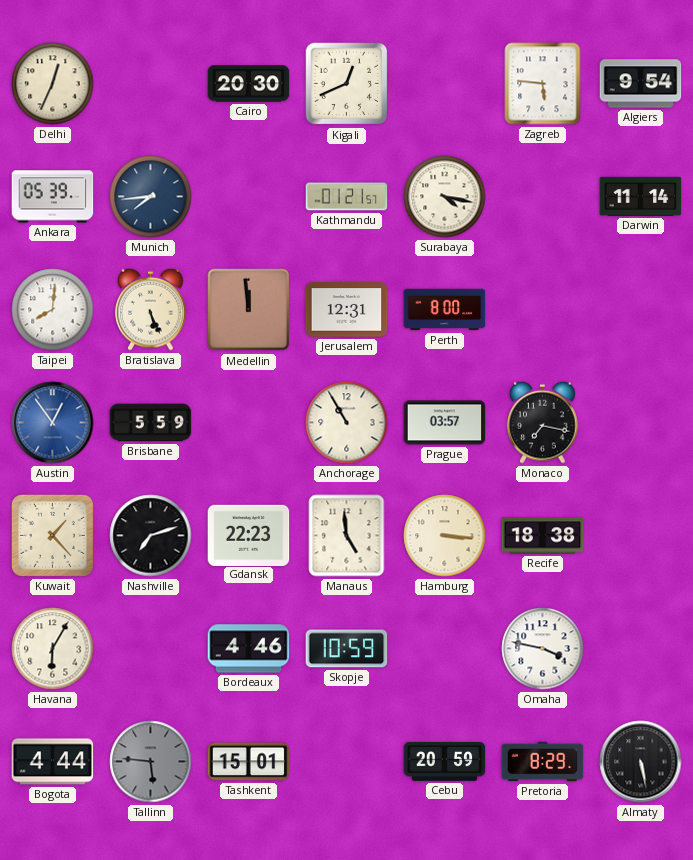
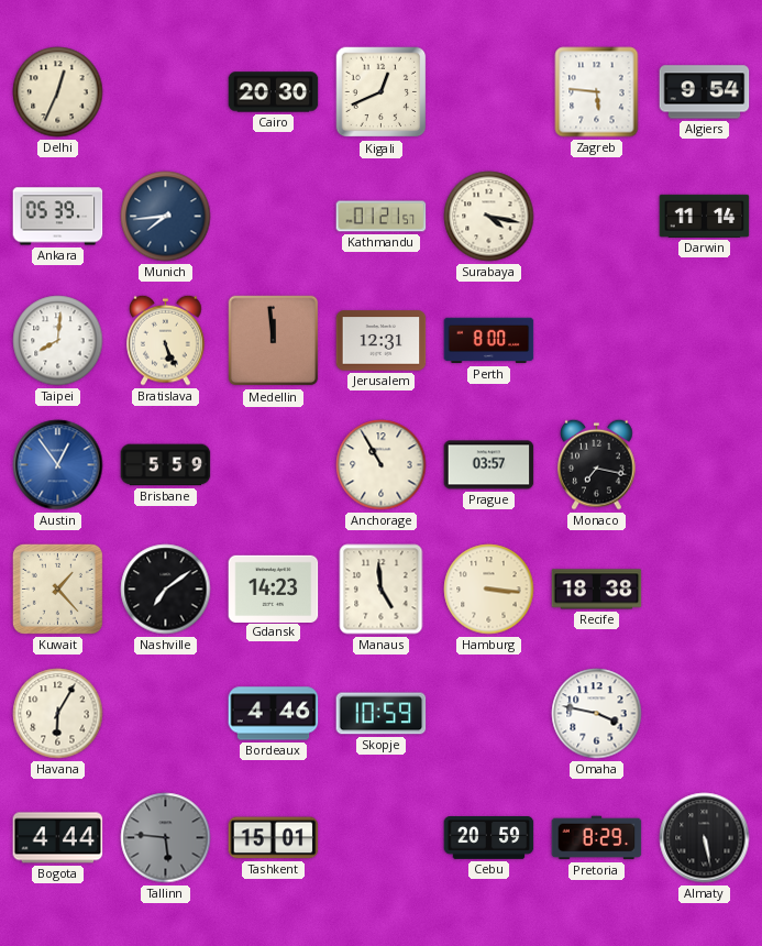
Nashville: 7:12 -> 7:09 (166, 590)
Gdansk: 22:23 -> 14:23 (274, 588)
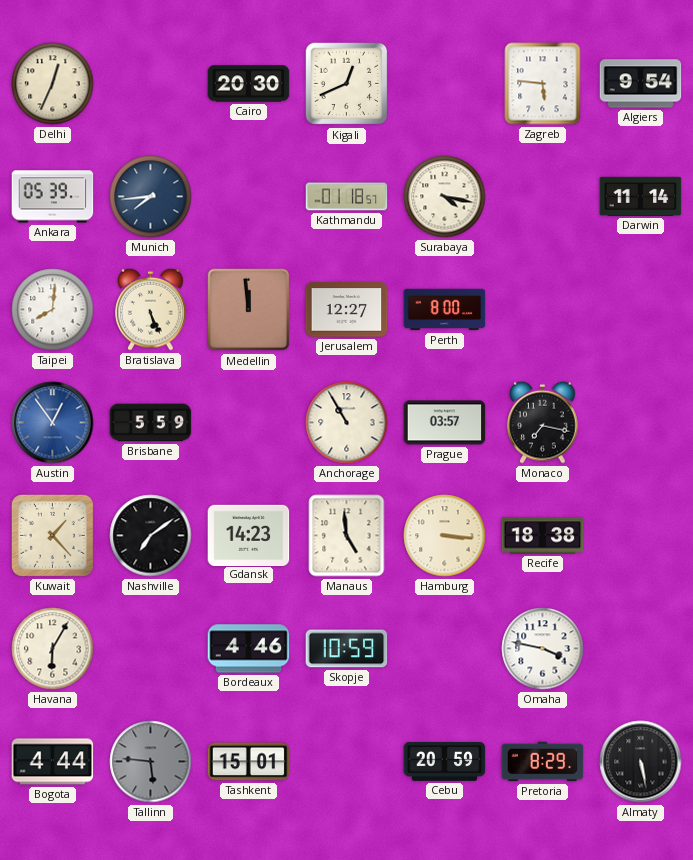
Kathmandu: 01:21 -> 01:18 (347, 197)
Jerusalem: 12:31 -> 12:27 (347, 310)
